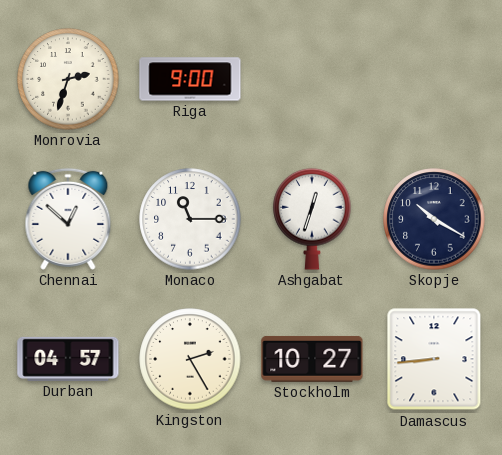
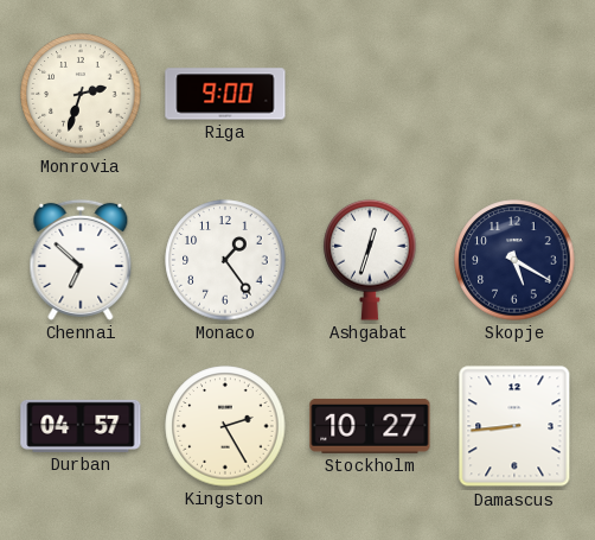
Chennai: 12:52 -> 6:52 (81, 260)
Monaco: 11:15 -> 1:24 (225, 260)
Skopje: 10:20 -> 5:20 (514, 260)
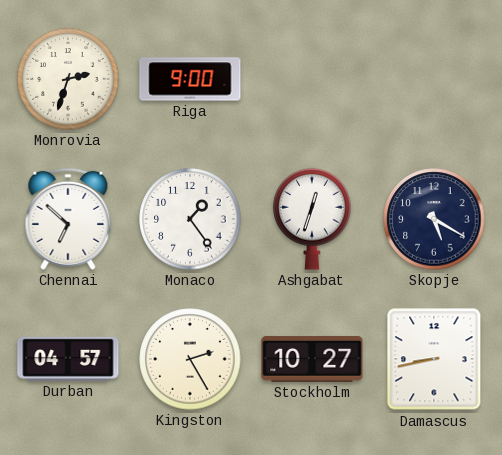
Damascus: 8:44 -> 8:43 (434, 359)
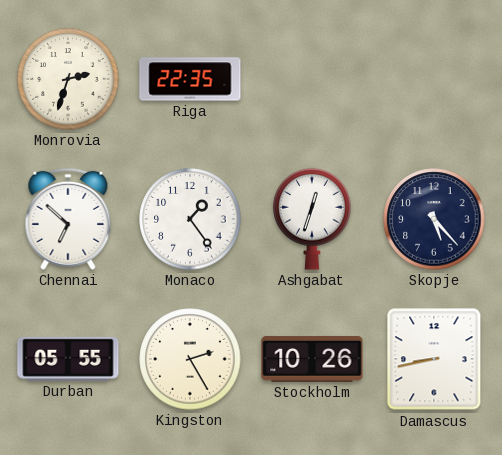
Riga: 9:00 -> 22:35 (190, 79)
Skopje: 5:20 -> 5:23 (434, 219)
Durban: 04:57 -> 05:55 (68, 359)
Stockholm: 10:27 -> 10:26 (312, 359)
